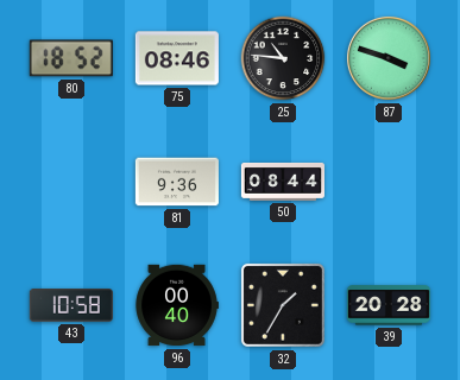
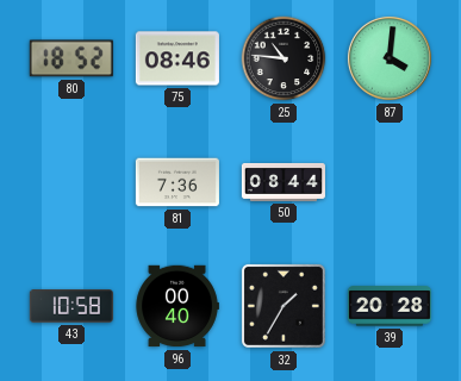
87: 3:48 -> 4:01 (390, 58)
81: 9:36 -> 7:36 (177, 182)
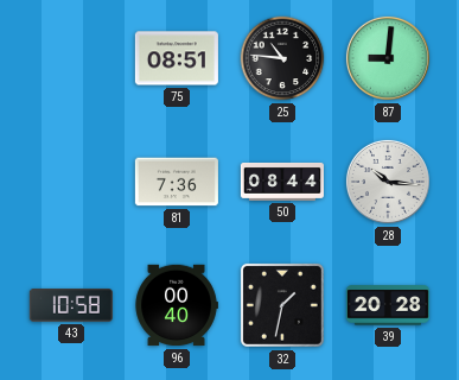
80: 18:52 -> none (71, 58)
75: 08:46 -> 08:51 (177, 58)
87: 4:01 -> 9:01 (388, 58)
28: none -> 10:16 (388, 182)
32: 1:35 -> 1:32 (282, 305)
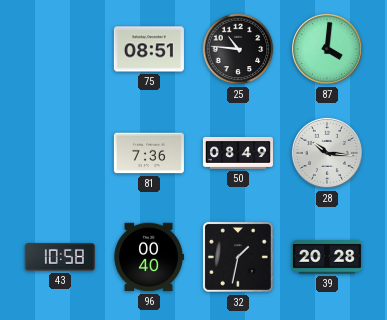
87: 9:01 -> 4:01 (327, 49)
50: 08:44 -> 08:49 (238, 153)
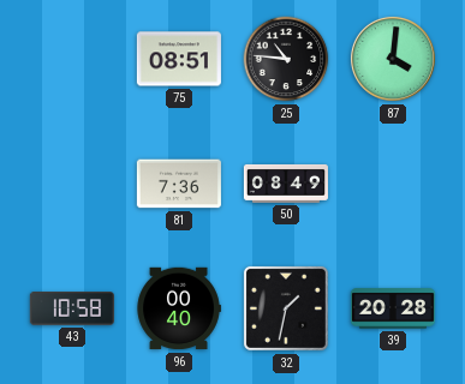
28: 10:16 -> none (327, 153)
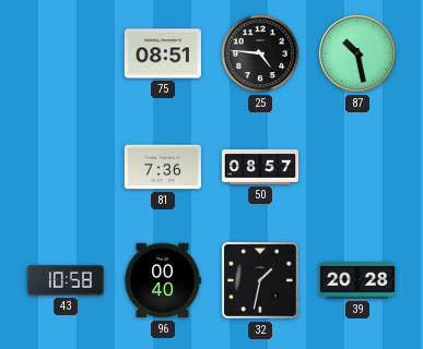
25: 10:46 -> 4:46 (260, 53)
87: 4:01 -> 10:28 (357, 53)
50: 08:49 -> 08:57 (260, 167)
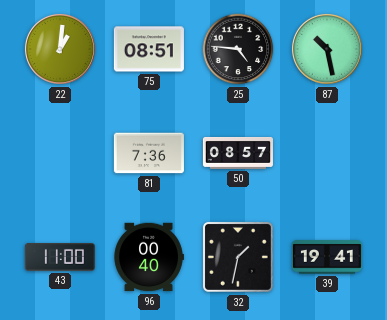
22: none -> 1:01 (60, 49)
43: 10:58 -> 11:00 (60, 257)
39: 20:28 -> 19:41 (327, 257)
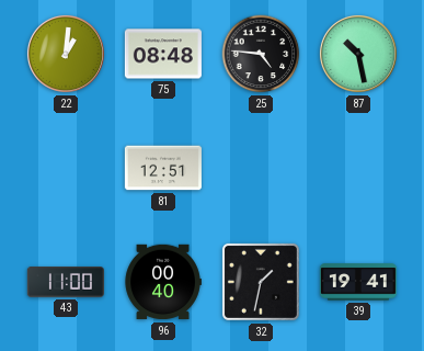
75: 08:51 -> 08:48 (163, 54)
81: 7:36 -> 12:51 (163, 168)
50: 08:57 -> none (238, 153)
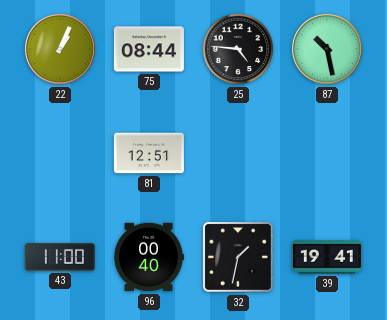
22: 1:01 -> 1:04 (60, 49)
75: 08:48 -> 08:44 (149, 49)
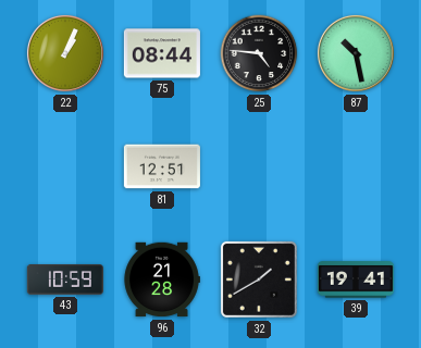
43: 11:00 -> 10:59 (65, 279)
96: 00:40 -> 21:28 (162, 279)
32: 1:32 -> 1:40 (259, 279)
